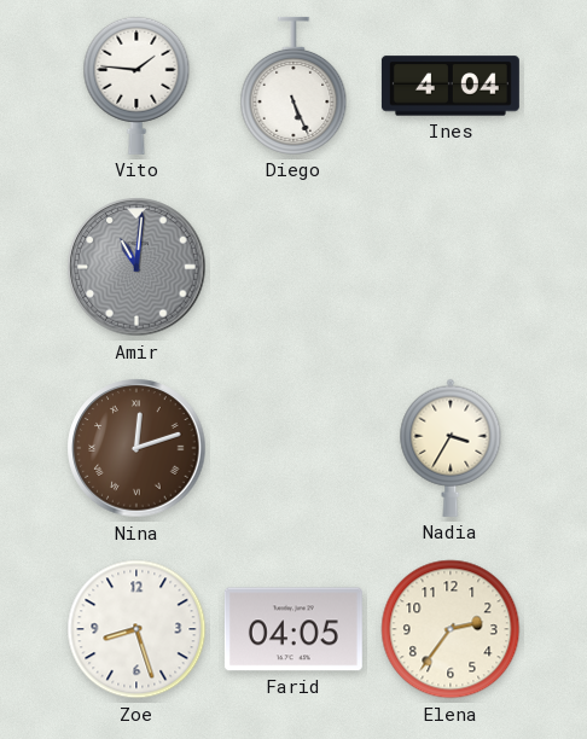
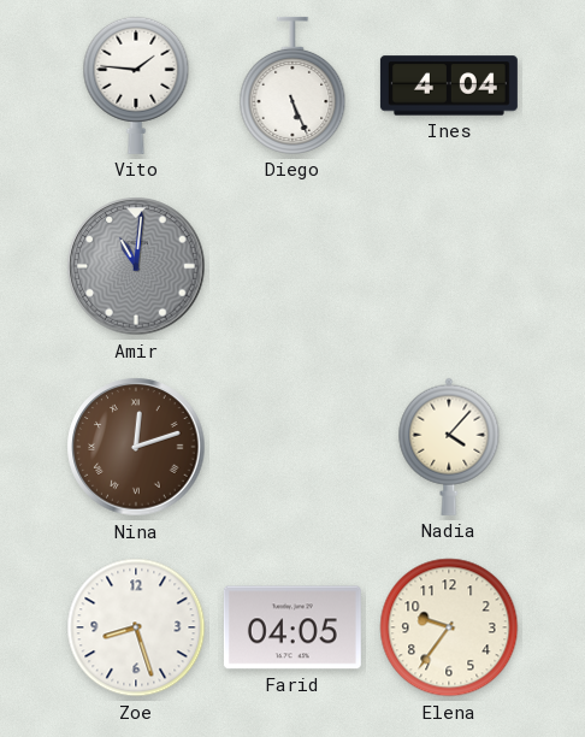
Nadia: 3:35 -> 4:07 (449, 447)
Elena: 2:36 -> 9:36 (449, 627)
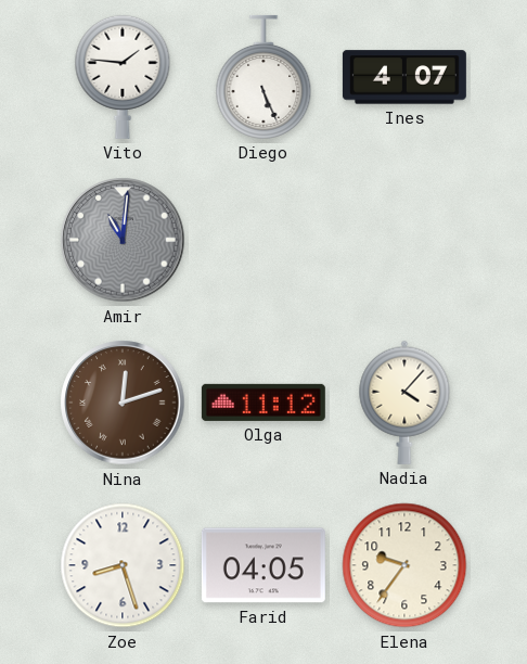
Ines: 4:04 -> 4:07 (404, 77)
Olga: none -> 11:12 (263, 403)
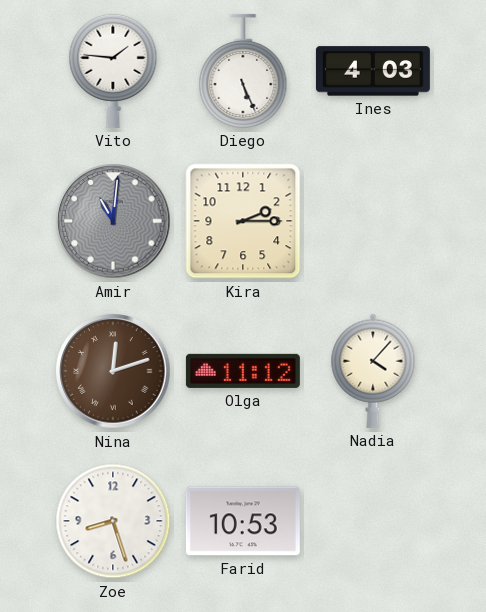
Ines: 4:07 -> 4:03 (373, 71)
Kira: none -> 2:15 (243, 221)
Farid: 04:05 -> 10:53 (243, 521)
Elena: 9:36 -> none (404, 565)
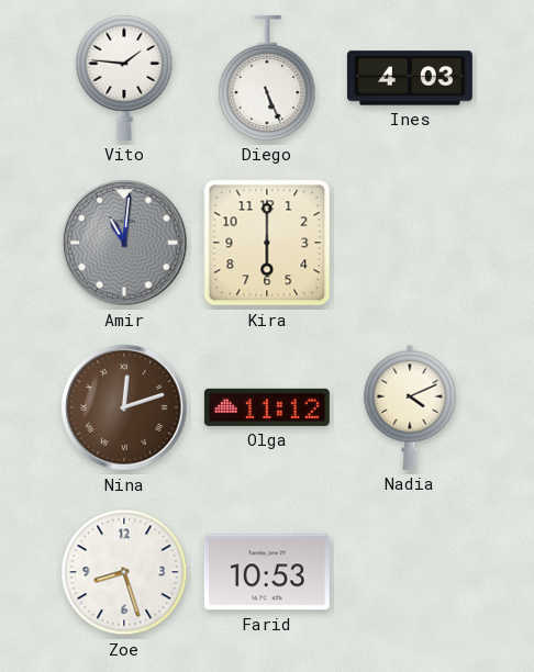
Kira: 2:15 -> 6:00 (267, 243)
Nadia: 4:07 -> 4:11 (410, 407)
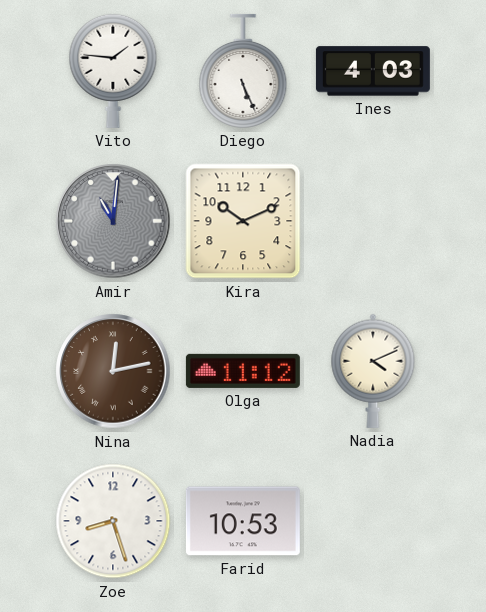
Kira: 6:00 -> 10:11 (243, 221)
Nina: 12:12 -> 12:13 (113, 371)
